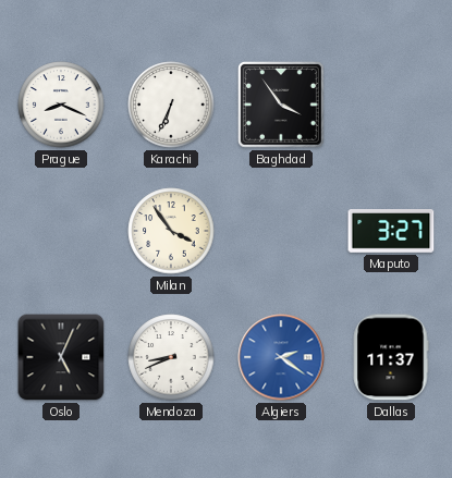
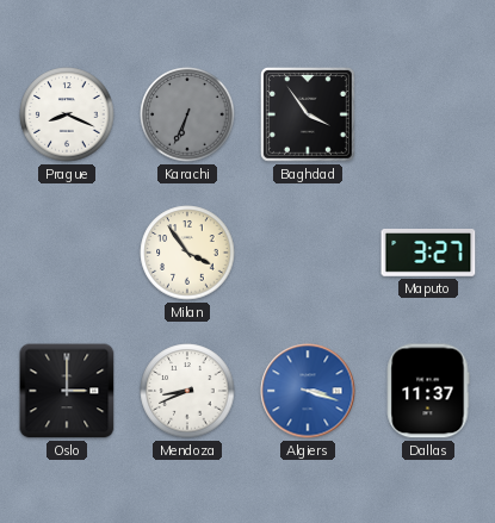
Karachi dial: white -> grey (187, 114)
Oslo: 5:04 -> 3:00 (67, 391)
Algiers: 2:21 -> 3:18 (308, 391)
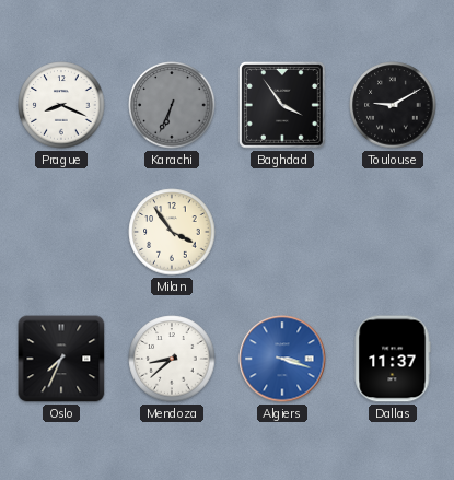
Toulouse: none -> 9:10 (393, 105)
Maputo: 3:27 -> none (428, 254)
Oslo: 3:00 -> 7:34 (61, 359)
Mendoza: 8:41 -> 8:38 (172, 359)
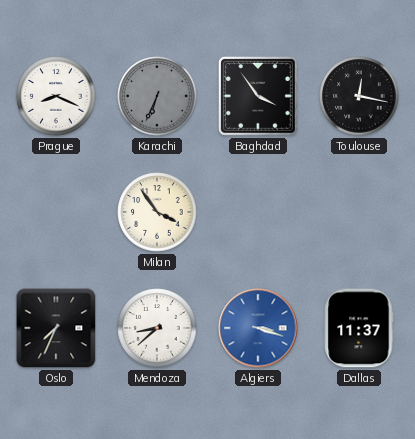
Toulouse: 9:10 -> 12:17 (359, 96)
